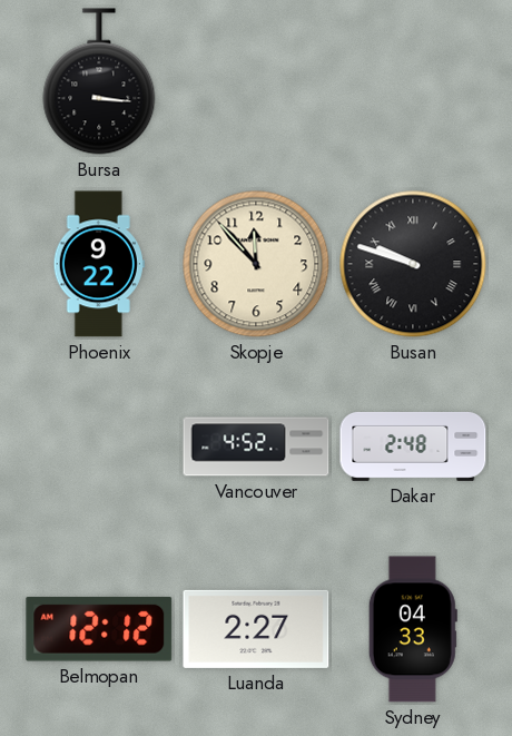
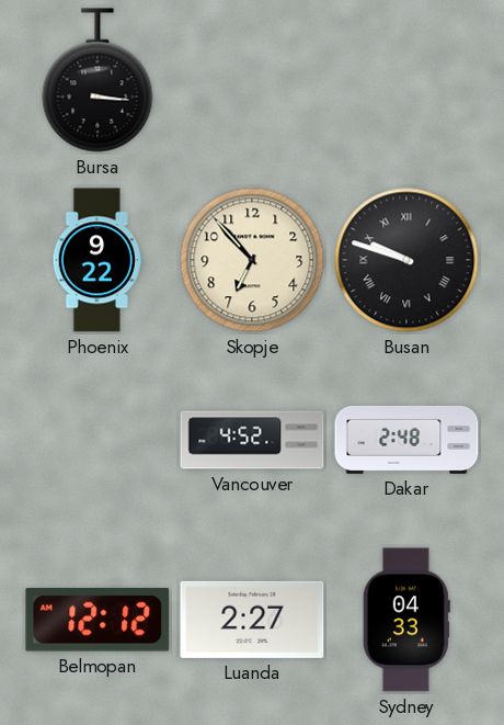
Skopje: 11:53 -> 6:53 (252, 260)
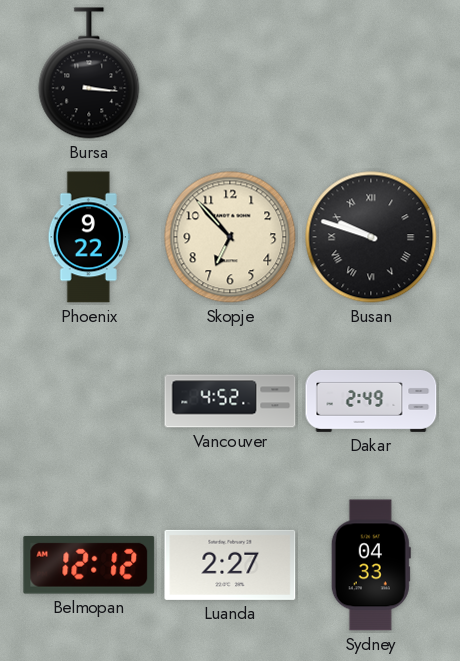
Dakar: 2:48 -> 2:49 (371, 401)
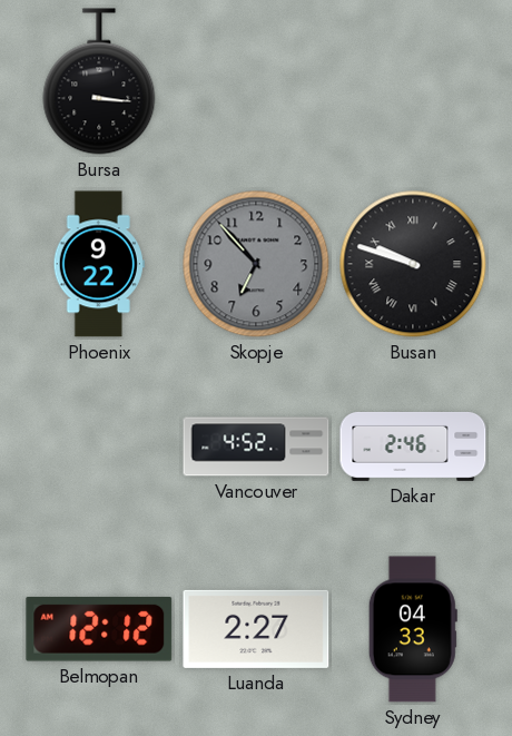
Skopje dial: cream -> grey (256, 264)
Dakar: 2:49 -> 2:46 (413, 446)
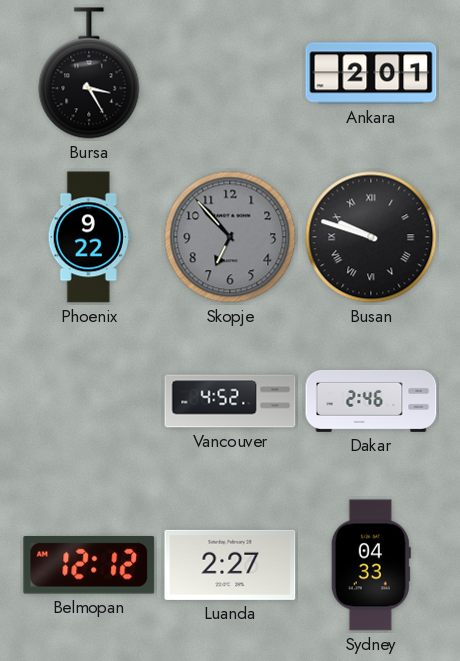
Bursa: 3:16 -> 3:25 (89, 73)
Ankara: none -> 2:01 (371, 73)
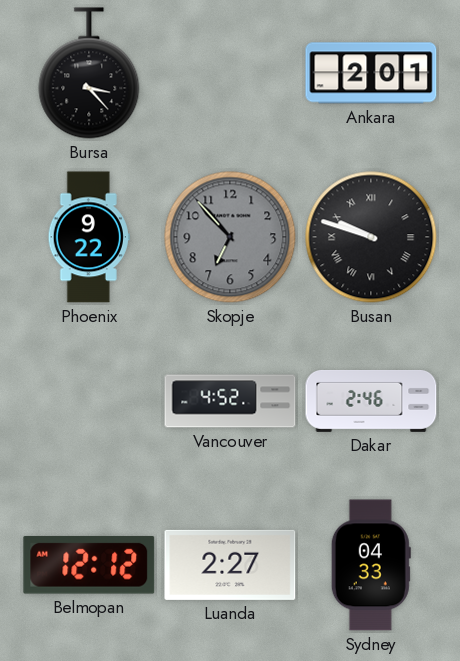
Bursa: 3:25 -> 3:23 (89, 73)
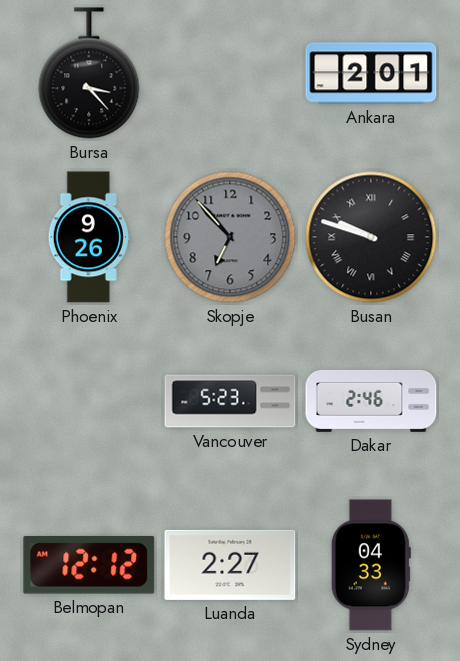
Phoenix: 9:22 -> 9:26 (89, 237)
Vancouver: 4:52 -> 5:23 (230, 401)
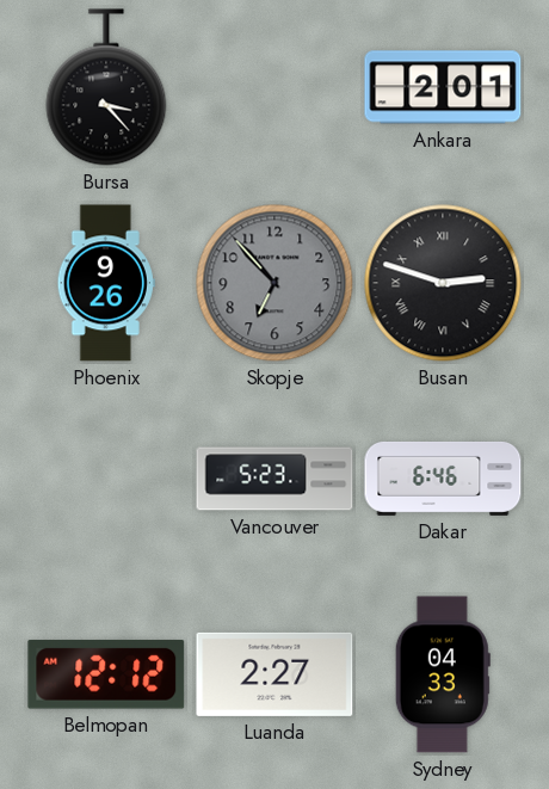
Busan: 9:48 -> 2:48 (443, 283)
Dakar: 2:46 -> 6:46 (443, 479)
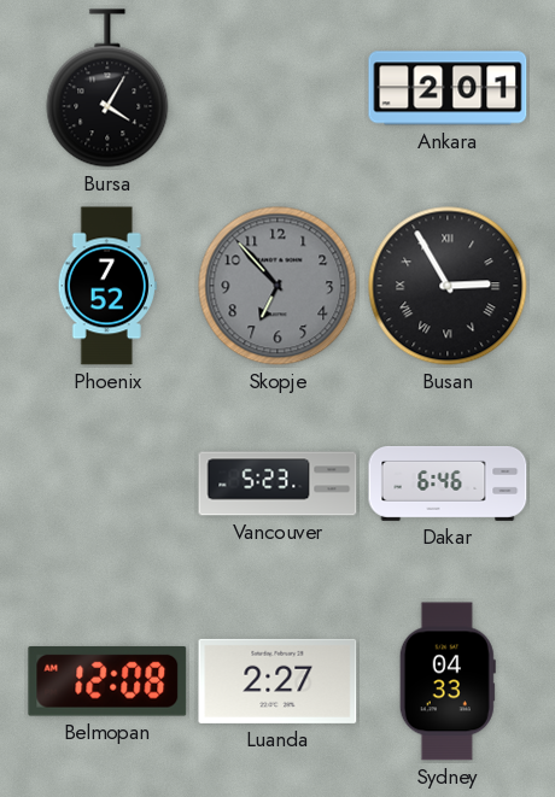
Bursa: 3:23 -> 4:05 (107, 88)
Phoenix: 9:26 -> 7:52 (107, 286)
Busan: 2:48 -> 2:55 (448, 286)
Belmopan: 12:12 -> 12:08 (107, 681)
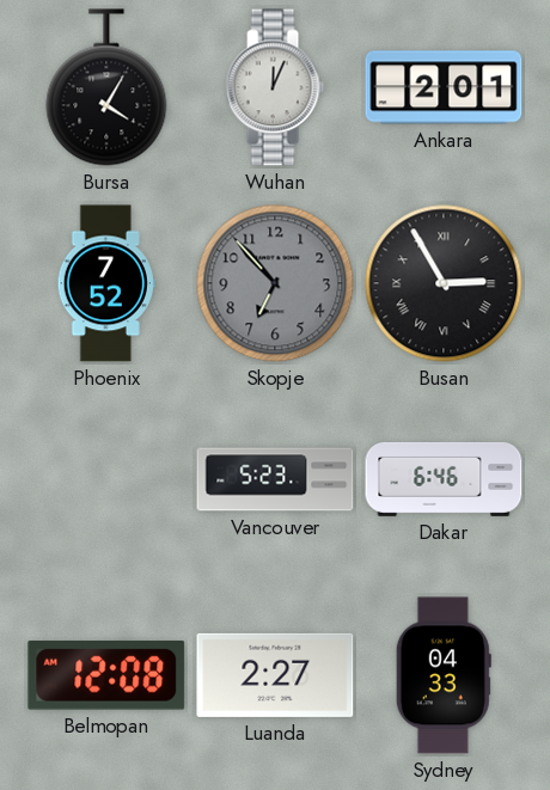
Wuhan: none -> 12:04 (275, 87)
